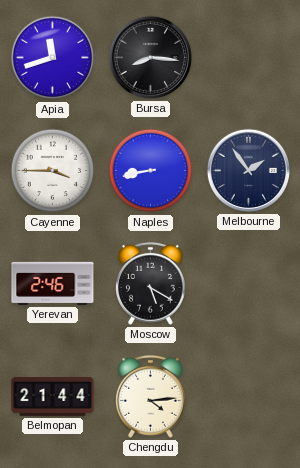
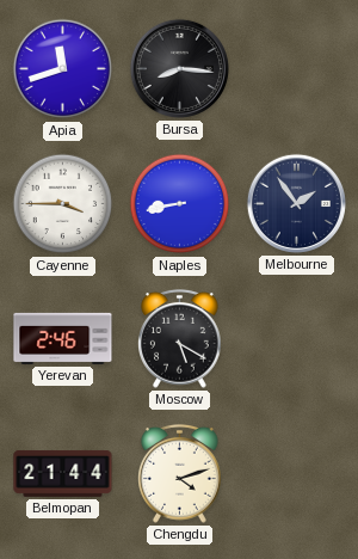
Chengdu: 4:14 -> 4:12 (180, 474)
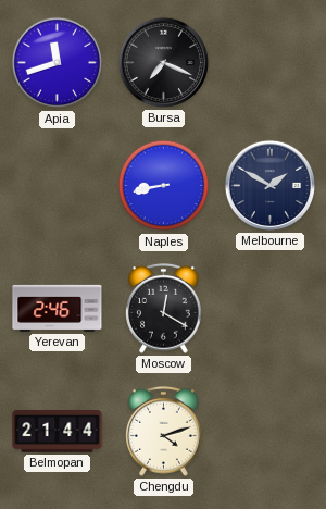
Bursa: 8:16 -> 7:19 (163, 62)
Cayenne: 3:45 -> none (63, 204)
Melbourne: 1:54 -> 1:50 (269, 185)
Moscow: 5:20 -> 12:20 (164, 309)
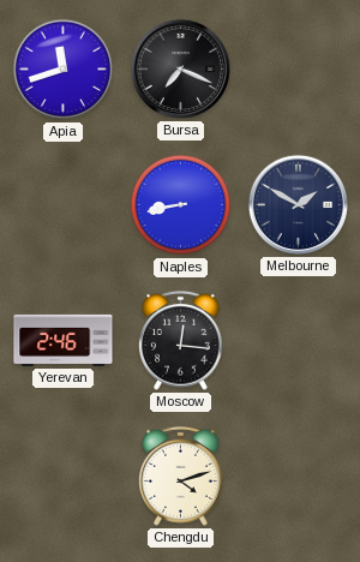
Moscow: 12:20 -> 12:16 (181, 341)
Belmopan: 21:44 -> none (58, 431)
